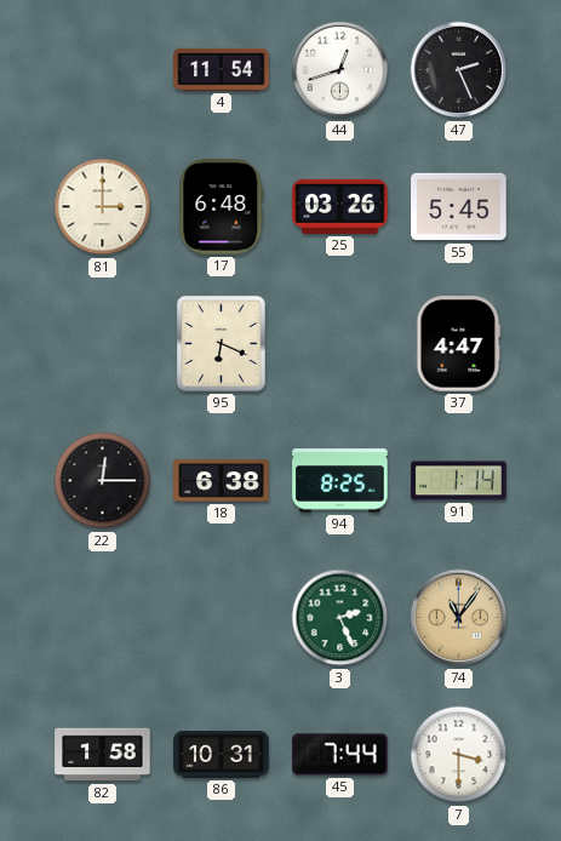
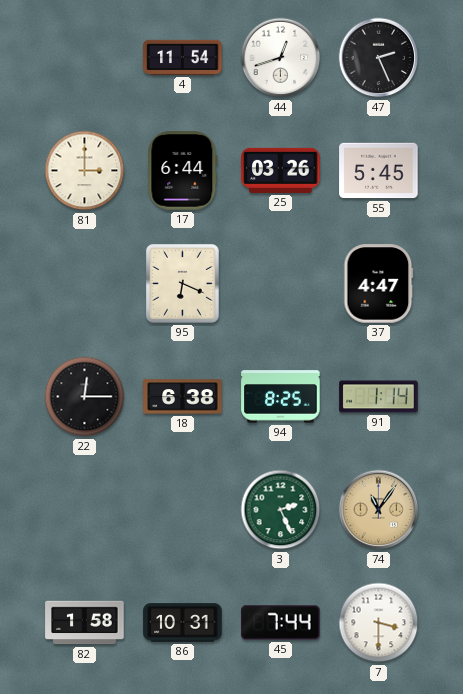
17: 6:48 -> 6:44 (183, 171)
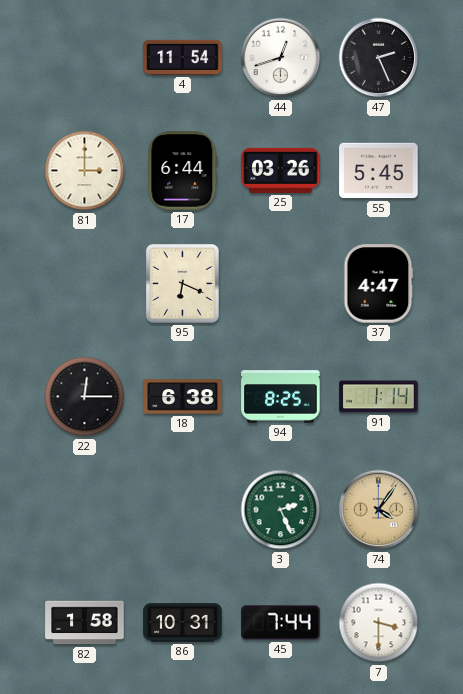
74: 11:06 -> 4:06 (379, 510)
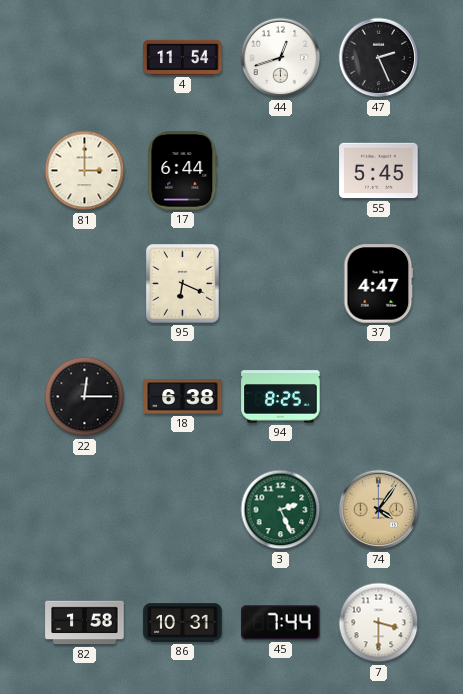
25: 03:26 -> none (281, 170)
91: 1:14 -> none (379, 397)
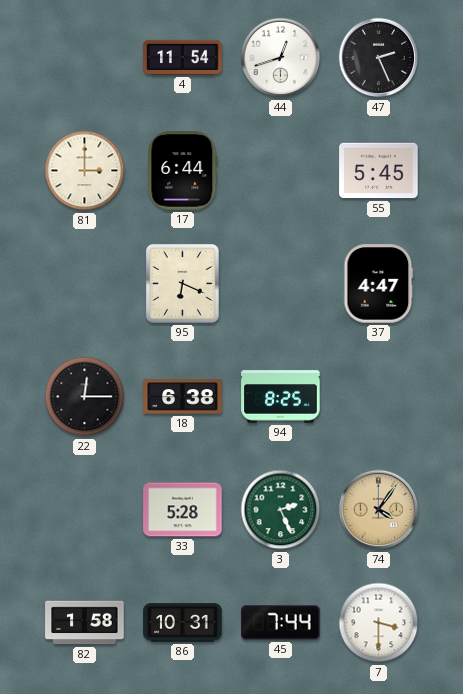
33: none -> 5:28 (183, 510)
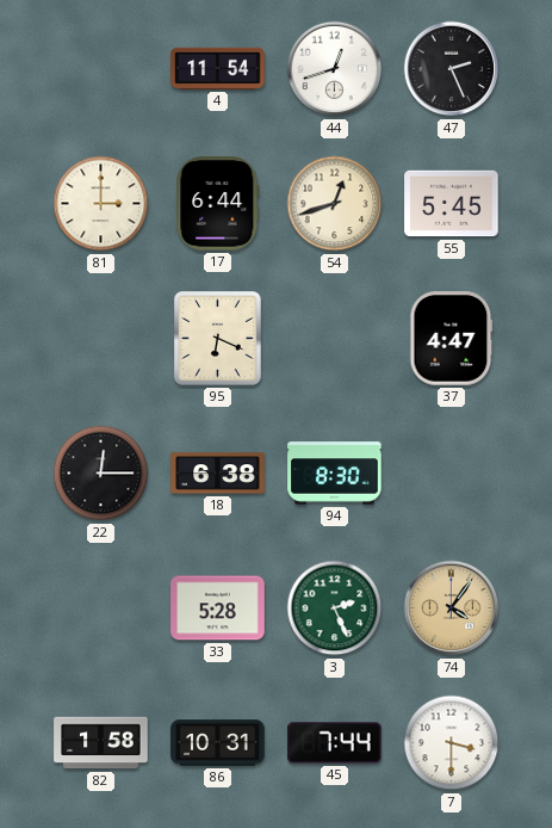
54: none -> 12:42 (335, 204)
94: 8:25 -> 8:30 (335, 474)
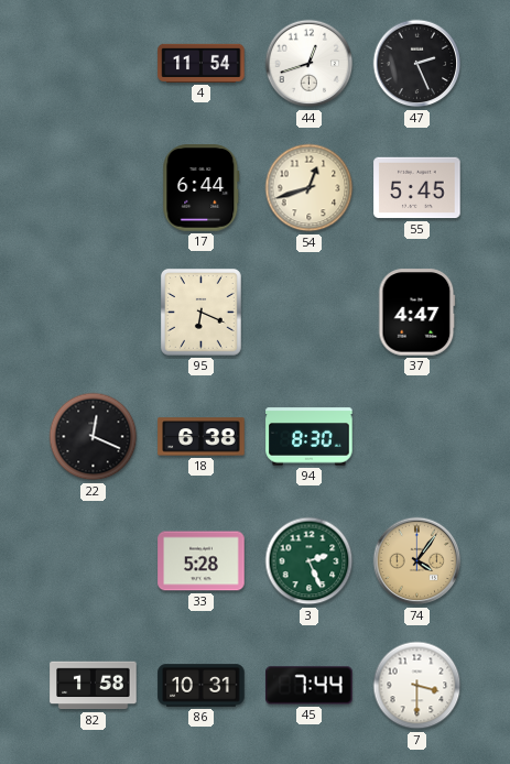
81: 3:00 -> none (101, 204)
22: 12:15 -> 12:19 (94, 437)
